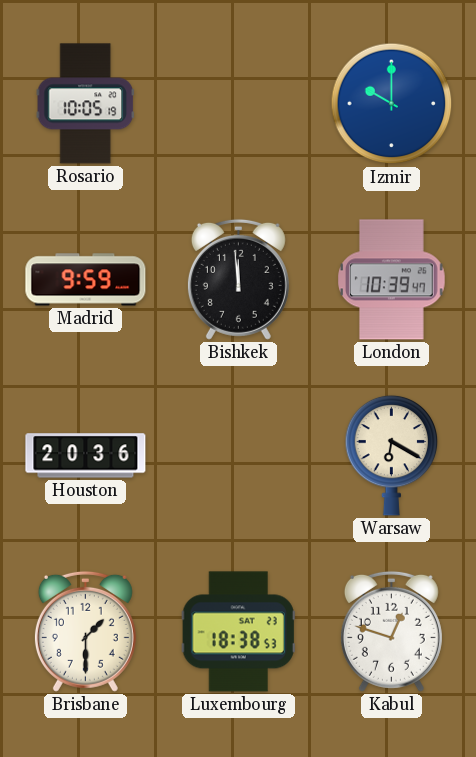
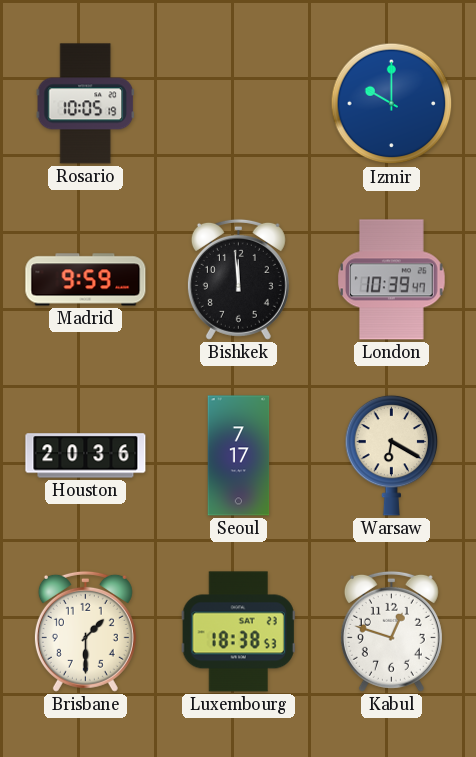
Seoul: none -> 7:17 (239, 456)
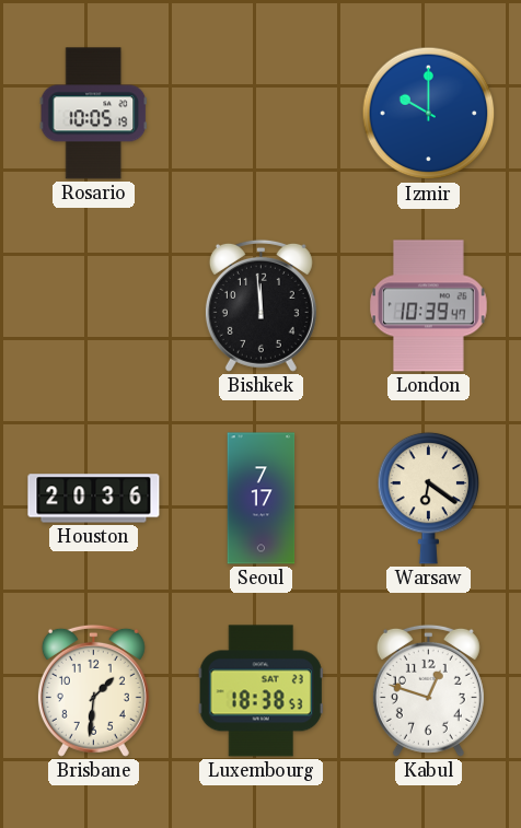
Madrid: 9:59 -> none (86, 280)
Warsaw: 6:20 -> 6:21 (429, 498)
Brisbane: 1:30 -> 1:31 (93, 690)
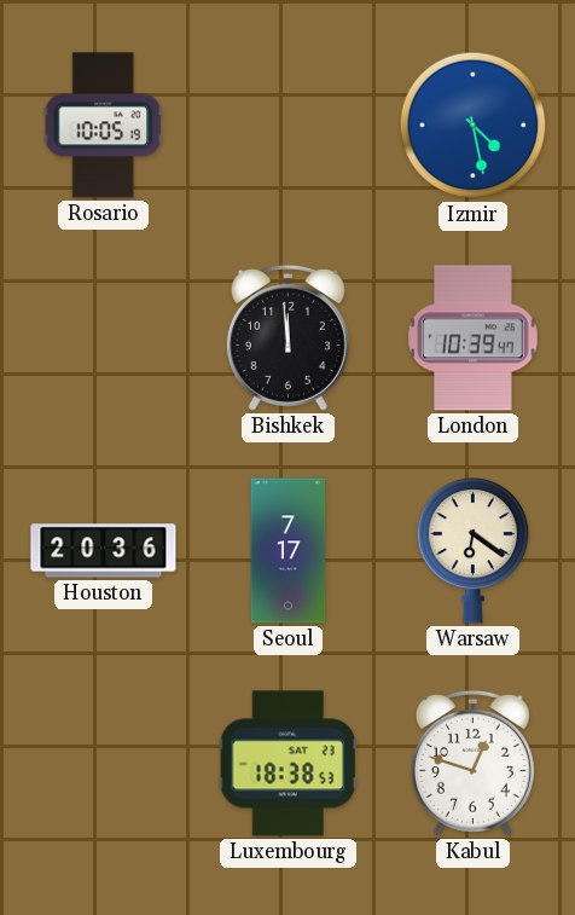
Izmir: 10:00 -> 4:28 (474, 126)
Brisbane: 1:31 -> none (93, 690)
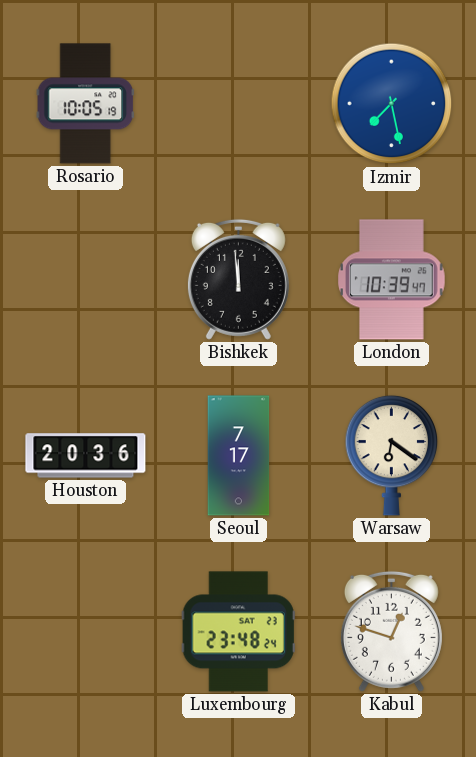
Izmir: 4:28 -> 7:28 (392, 104)
Luxembourg: 18:38 -> 23:48 (238, 632)
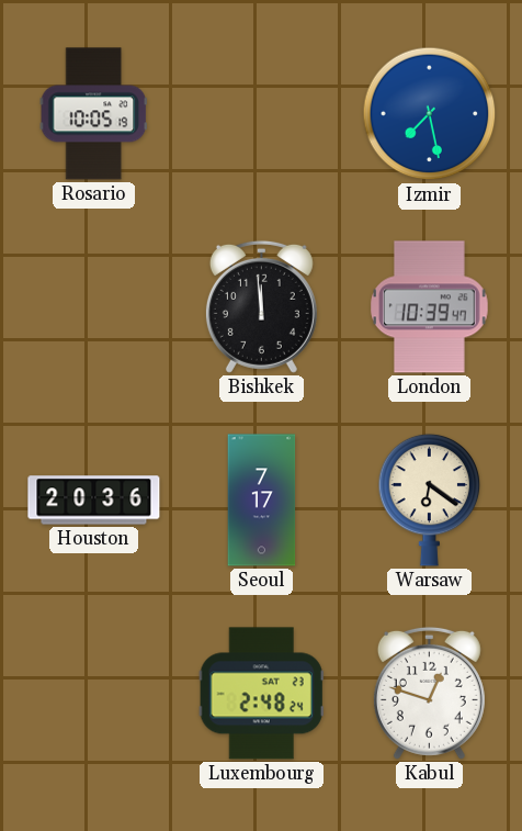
Luxembourg: 23:48 -> 2:48 (261, 694)
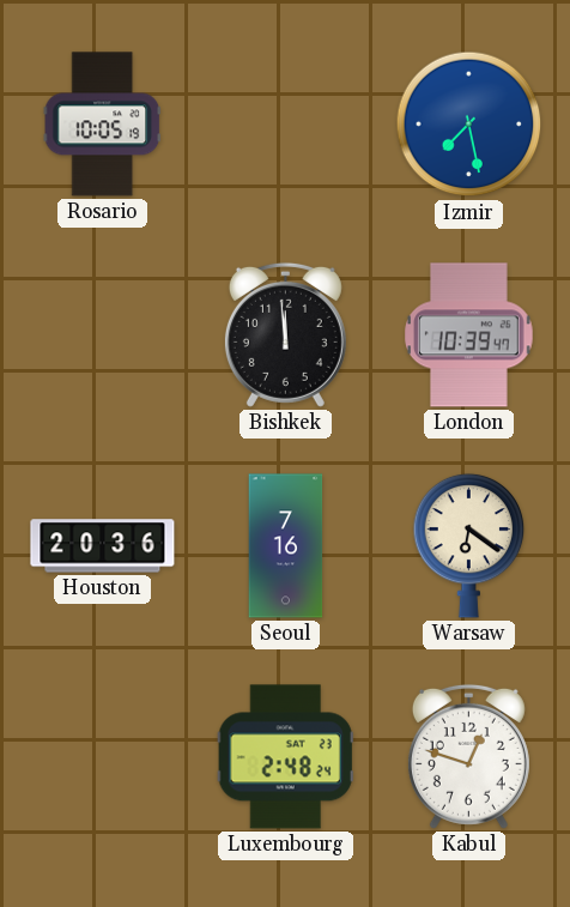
Seoul: 7:17 -> 7:16 (286, 546)
